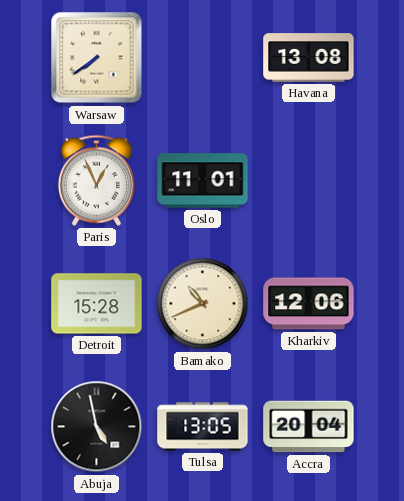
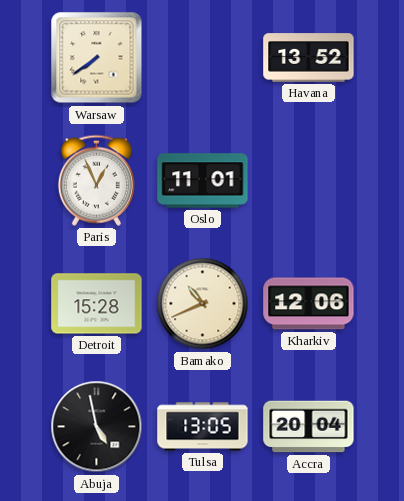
Havana: 13:08 -> 13:52 (309, 58)
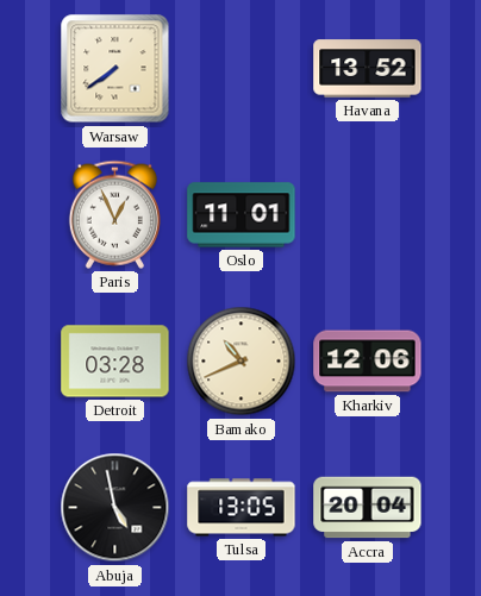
Detroit: 15:28 -> 03:28 (115, 362)
